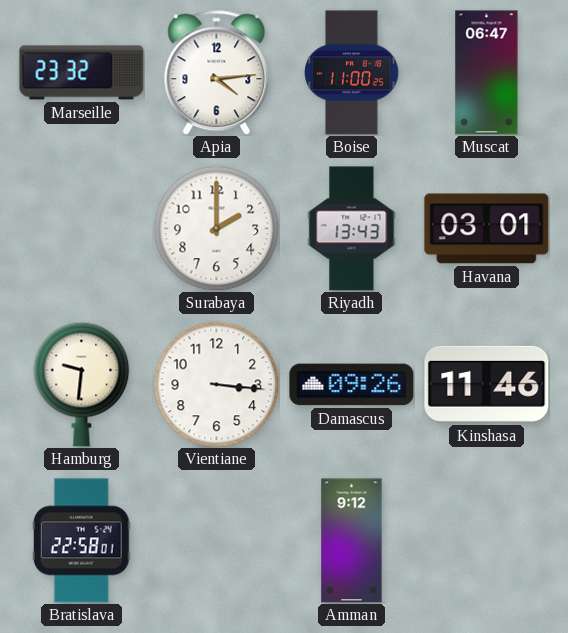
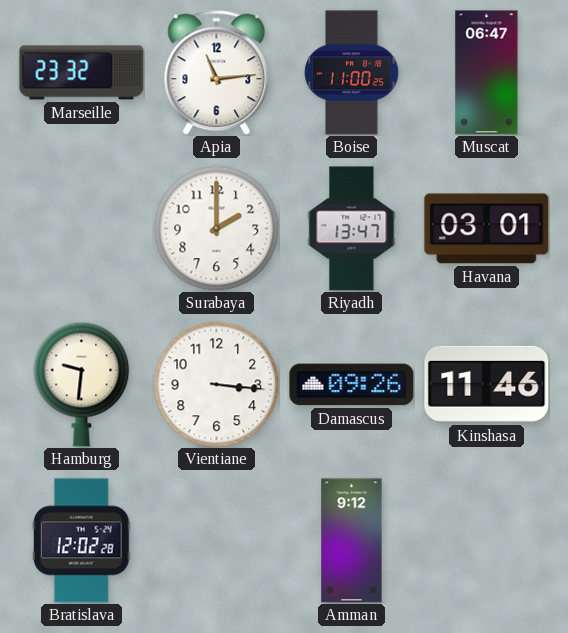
Apia: 4:14 -> 11:14 (217, 73)
Riyadh: 13:43 -> 13:47 (352, 229)
Bratislava: 22:58 -> 12:02 (81, 541)
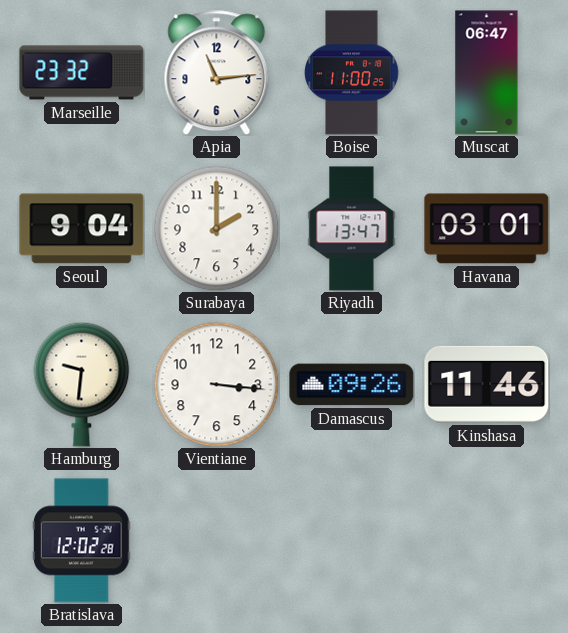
Seoul: none -> 9:04 (82, 229)
Amman: 9:12 -> none (352, 541)
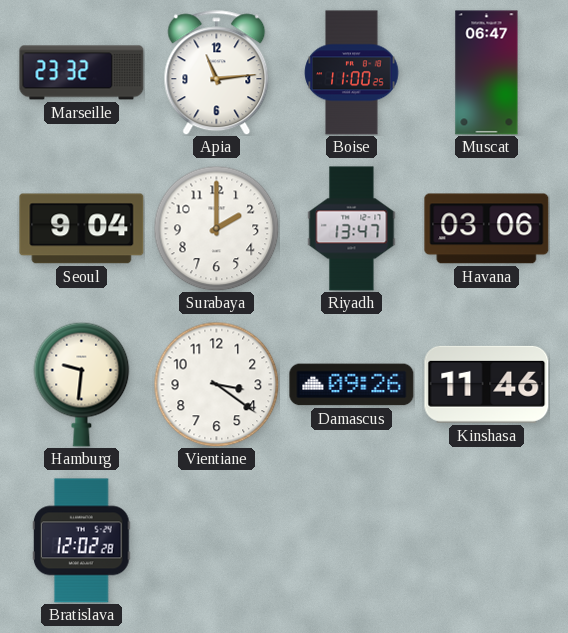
Havana: 03:01 -> 03:06 (487, 229)
Vientiane: 3:16 -> 3:21 (216, 384)
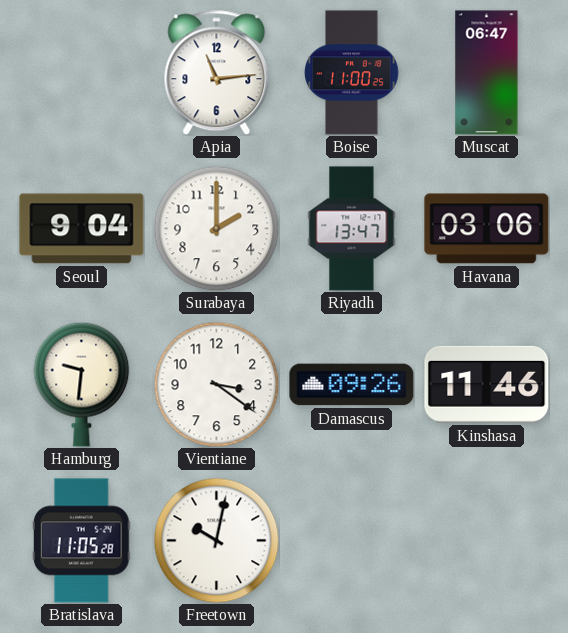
Marseille: 23:32 -> none (82, 73)
Bratislava: 12:02 -> 11:05 (81, 541)
Freetown: none -> 10:02 (216, 540)
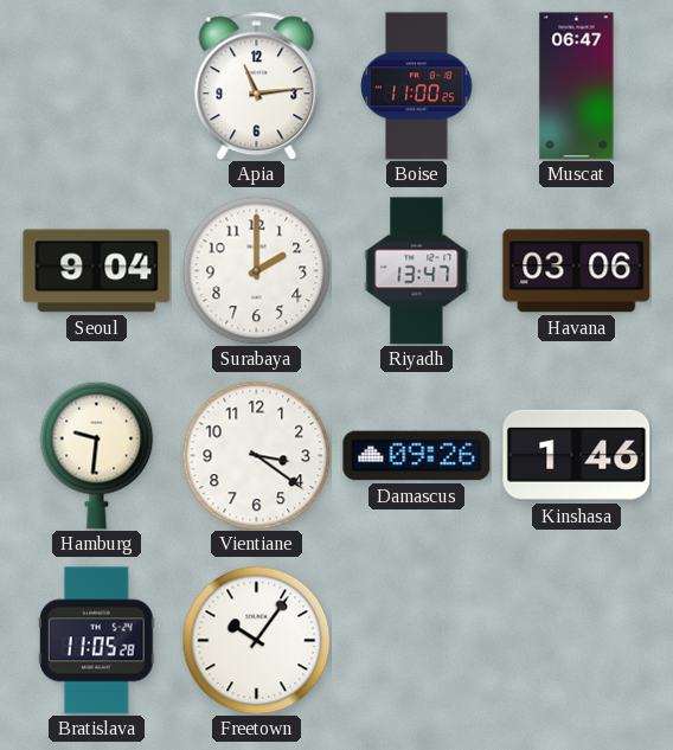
Kinshasa: 11:46 -> 1:46 (577, 455)
Freetown: 10:02 -> 10:06 (256, 640)
